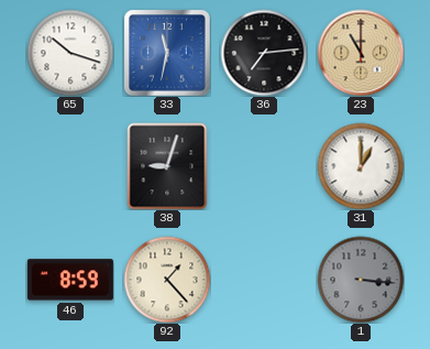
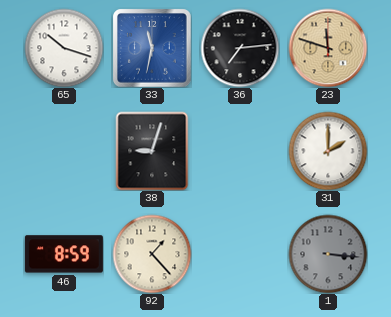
23: 11:00 -> 11:48 (328, 48)
31: 1:00 -> 2:00 (328, 151)
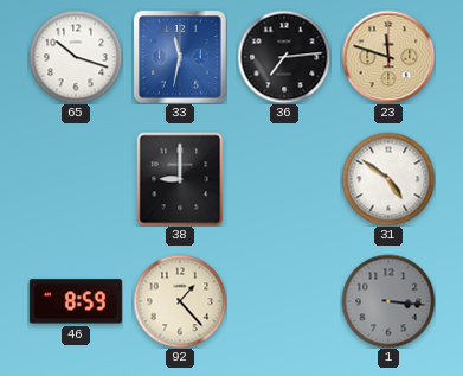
38: 9:03 -> 9:00 (180, 179)
31: 2:00 -> 4:51 (388, 179)
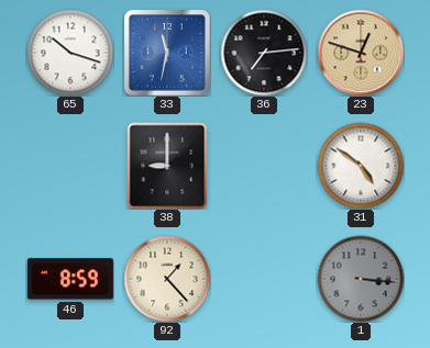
23: 11:48 -> 12:48 (361, 53)
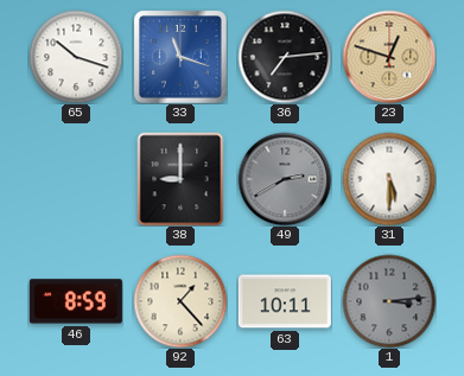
33: 11:32 -> 11:18 (180, 57)
49: none -> 2:40 (285, 179)
31: 4:51 -> 5:30 (389, 179)
63: none -> 10:11 (285, 301)
1: 3:16 -> 3:14 (389, 301)
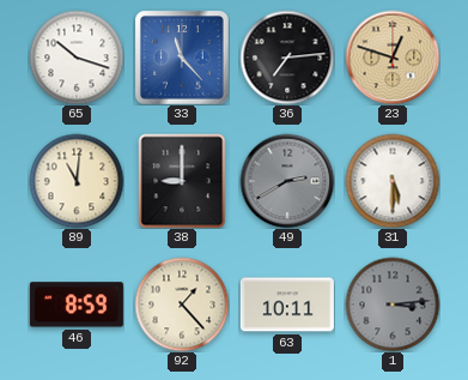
33: 11:18 -> 11:23 (182, 58)
89: none -> 11:01 (77, 181)
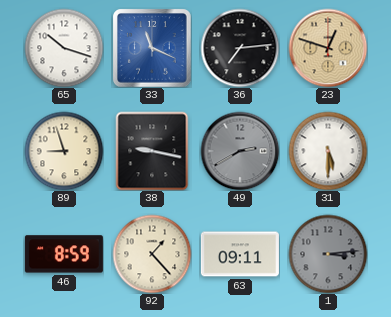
33: 11:23 -> 11:19 (152, 48)
89: 11:01 -> 8:57 (64, 151)
38: 9:00 -> 9:17 (152, 151)
63: 10:11 -> 09:11 (240, 254)
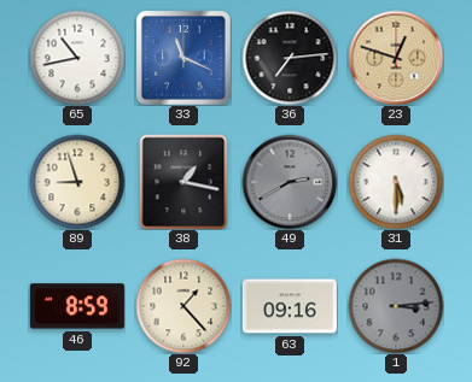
65: 10:18 -> 10:43 (77, 58)
38: 9:17 -> 1:17 (183, 182)
63: 09:11 -> 09:16 (290, 306)
